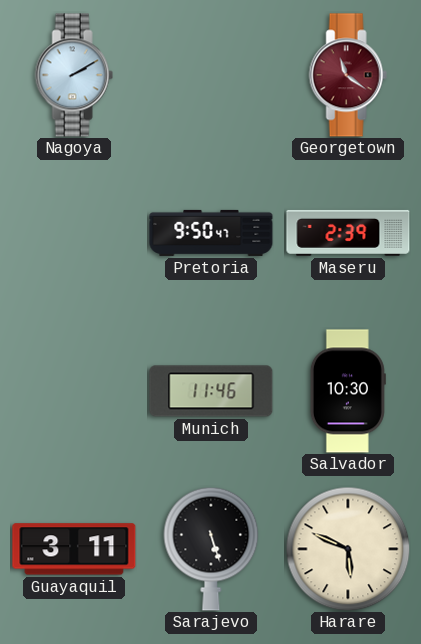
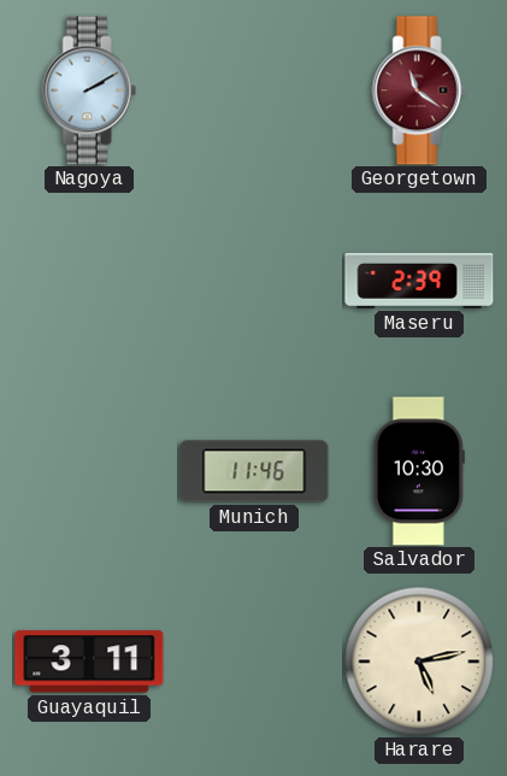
Pretoria: 9:50 -> none (211, 233)
Sarajevo: 5:27 -> none (211, 549)
Harare: 5:49 -> 5:13 (419, 662)
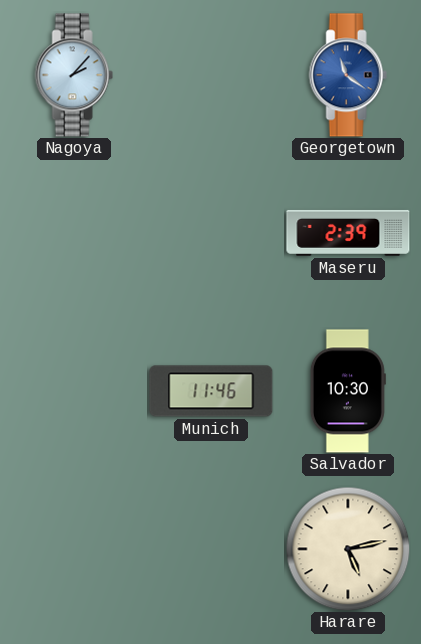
Nagoya: 2:10 -> 2:07 (74, 75)
Georgetown dial: burgundy -> blue (348, 75)
Guayaquil: 3:11 -> none (89, 662)
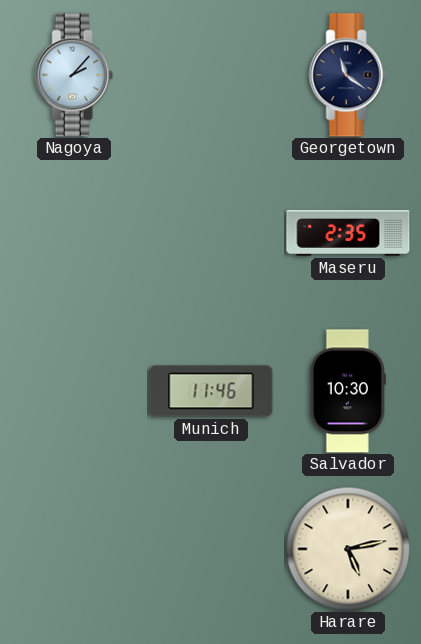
Georgetown dial: blue -> navy (348, 75)
Maseru: 2:39 -> 2:35 (348, 233)
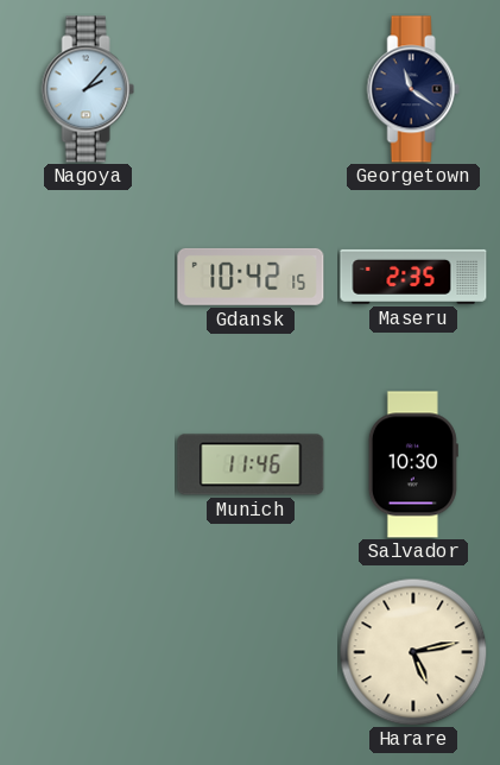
Gdansk: none -> 10:42 (251, 277)
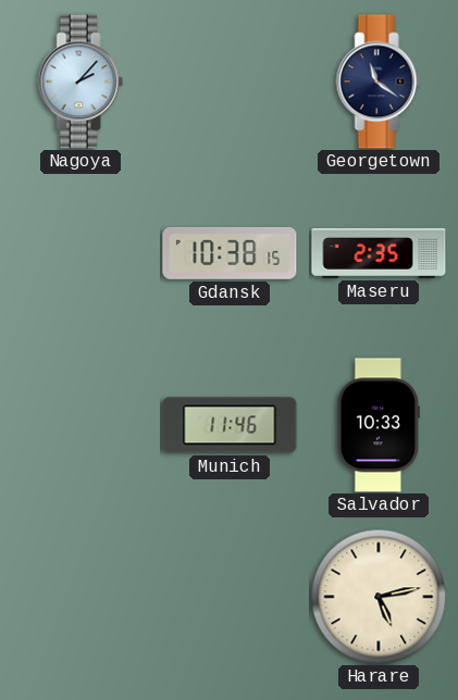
Gdansk: 10:42 -> 10:38 (230, 253)
Salvador: 10:30 -> 10:33 (379, 425)
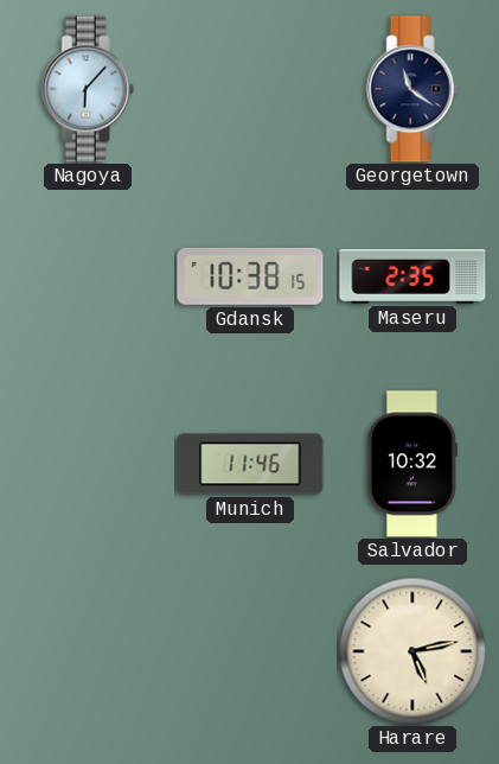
Nagoya: 2:07 -> 6:07 (88, 89)
Salvador: 10:33 -> 10:32 (412, 464)
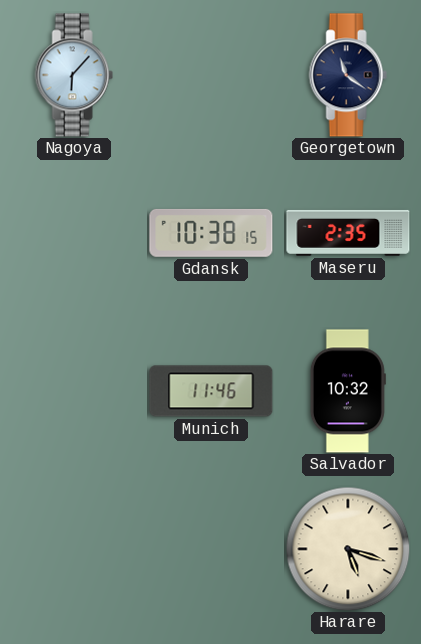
Harare: 5:13 -> 5:18 (348, 549)
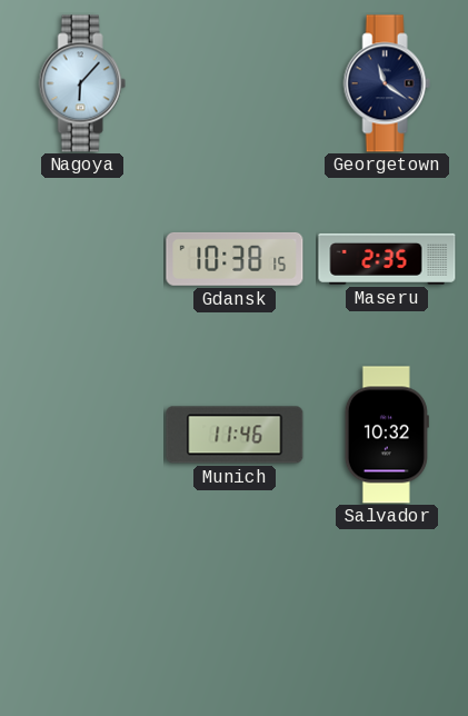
Harare: 5:18 -> none (348, 549)
